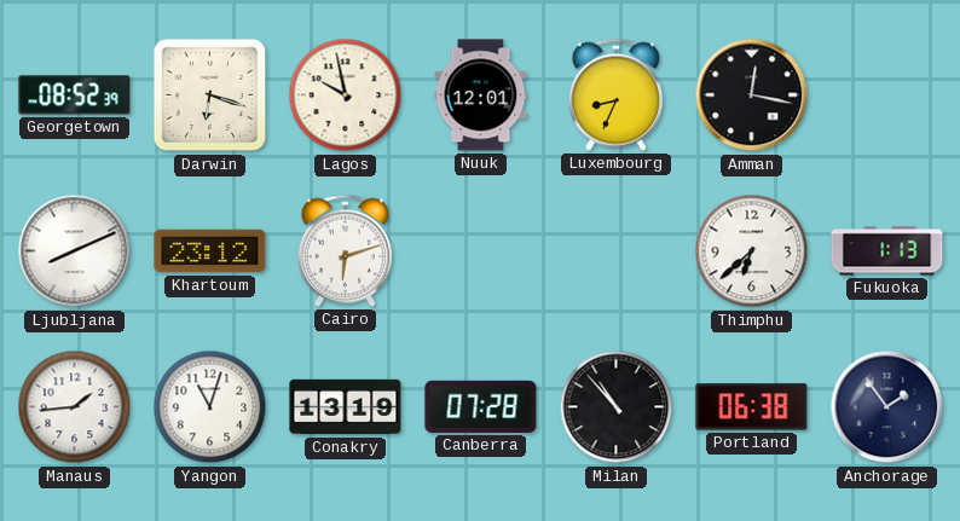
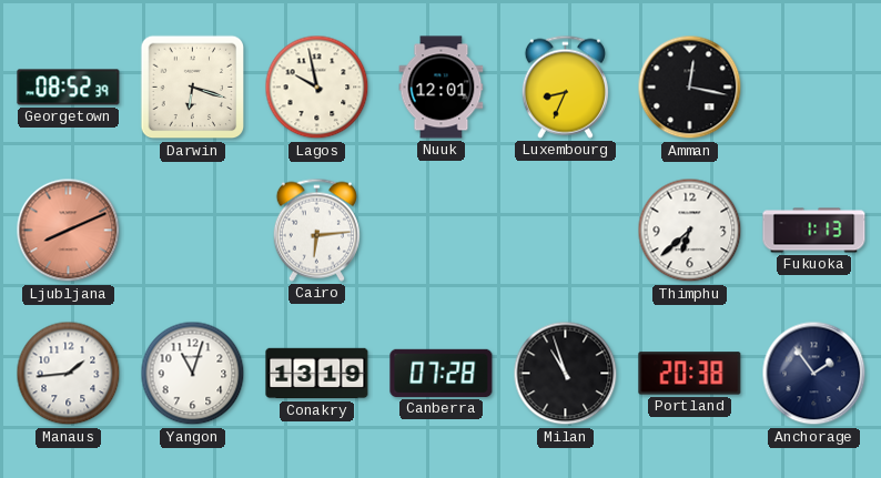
Ljubljana dial: white -> salmon (69, 231)
Khartoum: 23:12 -> none (210, 251)
Cairo: 6:12 -> 6:14 (316, 230)
Milan: 10:53 -> 10:57 (566, 374)
Portland: 06:38 -> 20:38 (690, 374)
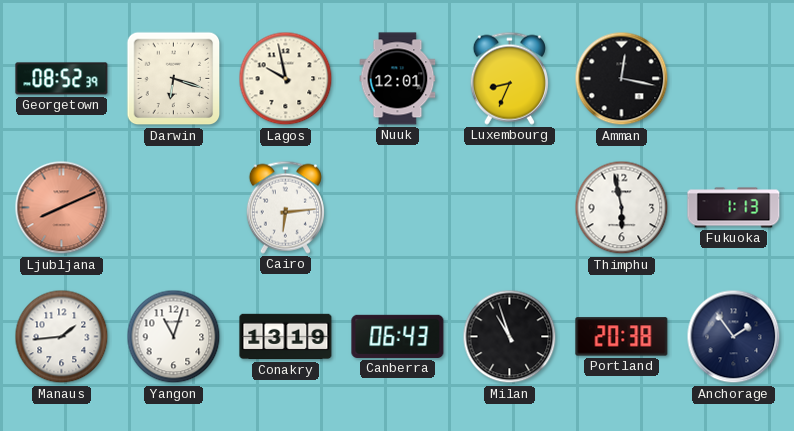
Thimphu: 6:38 -> 5:58 (622, 208)
Canberra: 07:28 -> 06:43 (398, 336)
